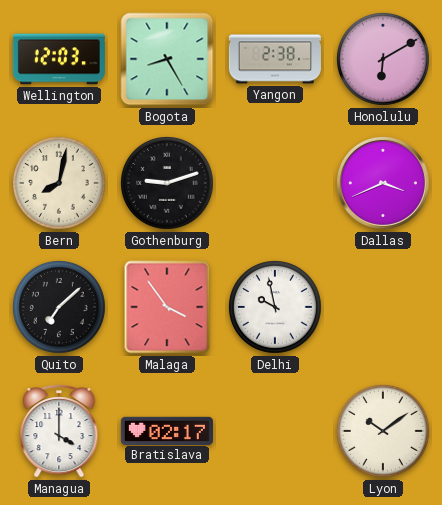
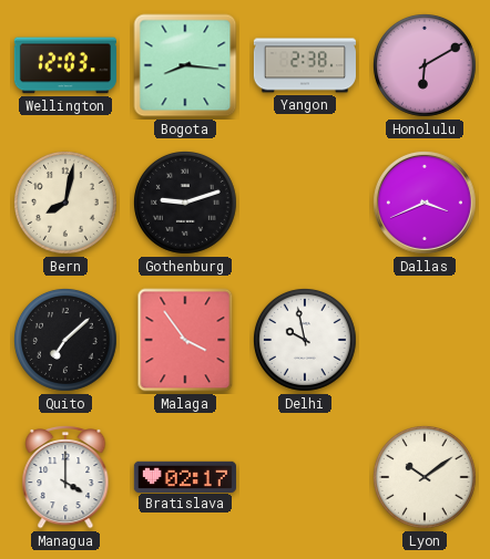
Bogota: 8:25 -> 8:16 (185, 65)
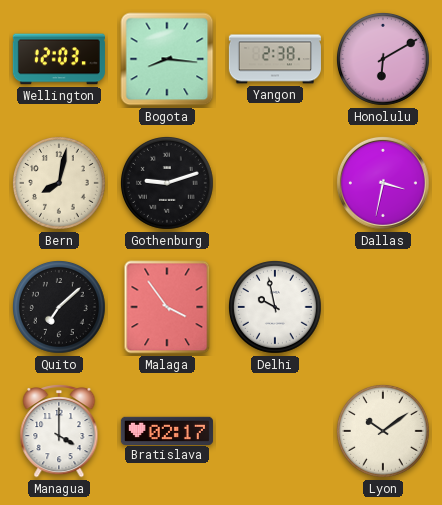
Dallas: 3:41 -> 3:32 (383, 183)
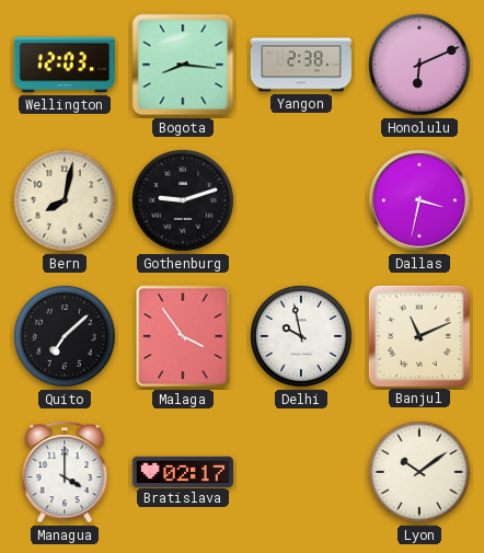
Honolulu: 6:10 -> 6:11 (420, 66)
Banjul: none -> 11:11 (419, 336)
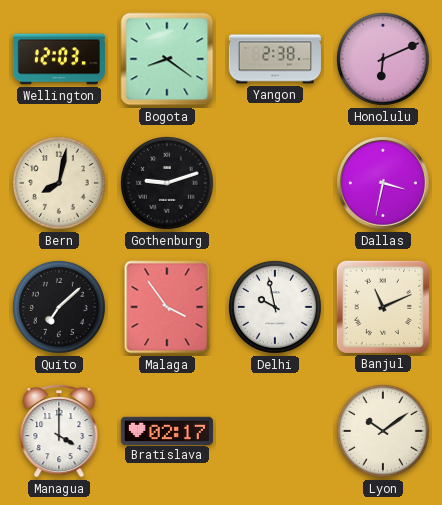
Bogota: 8:16 -> 8:21 (167, 59)
